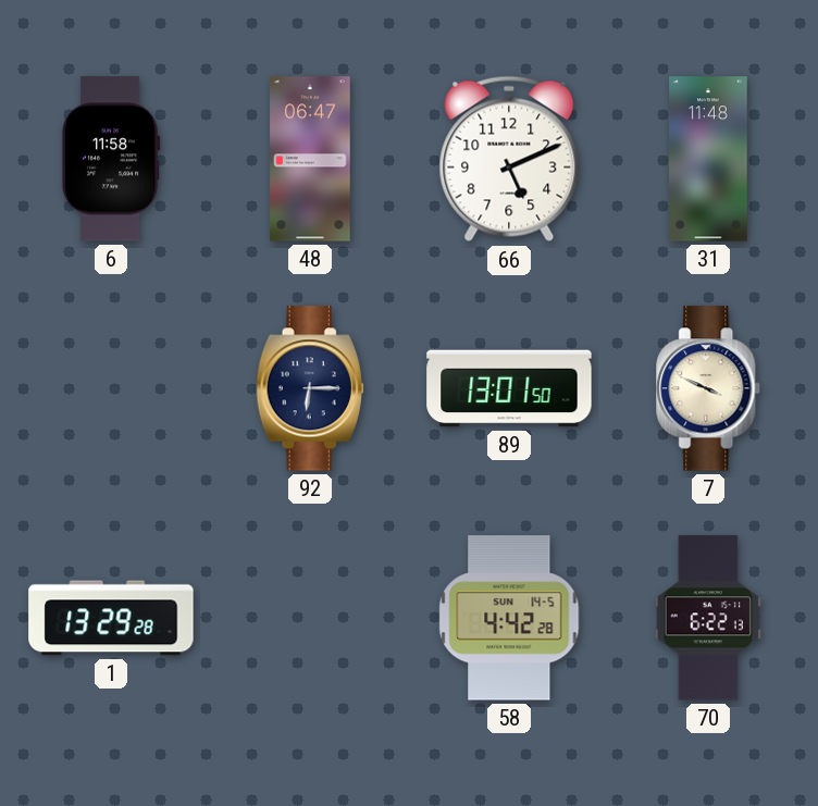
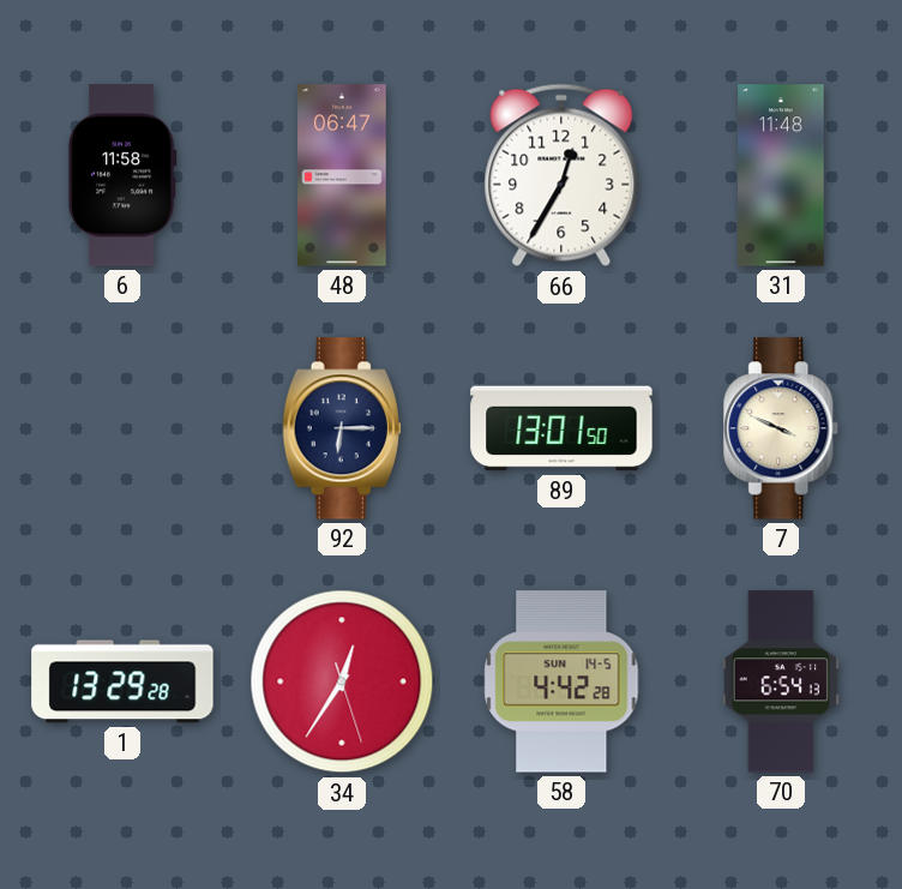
66: 5:11 -> 12:35 (561, 175)
34: none -> 12:35 (342, 681)
70: 6:22 -> 6:54 (781, 681)
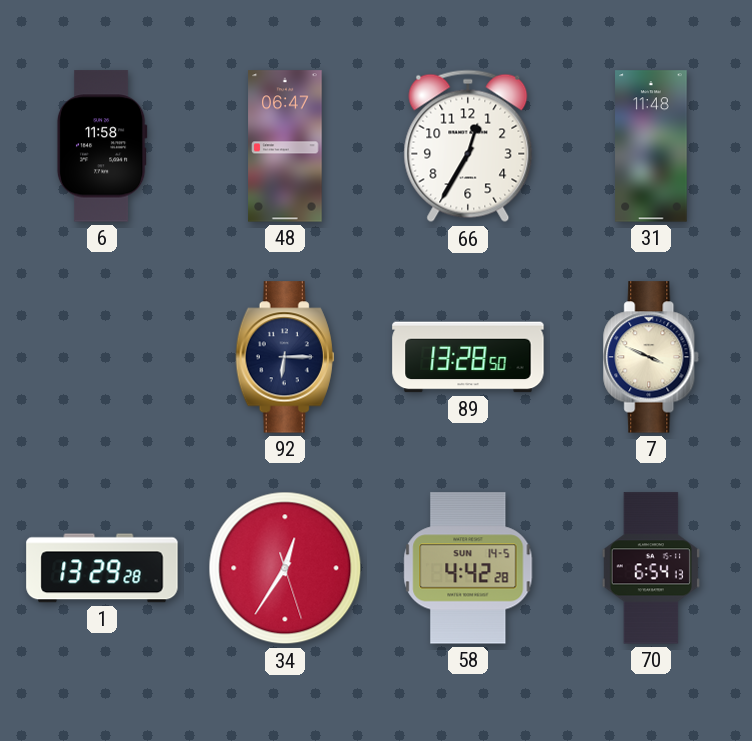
89: 13:01 -> 13:28 (468, 357)
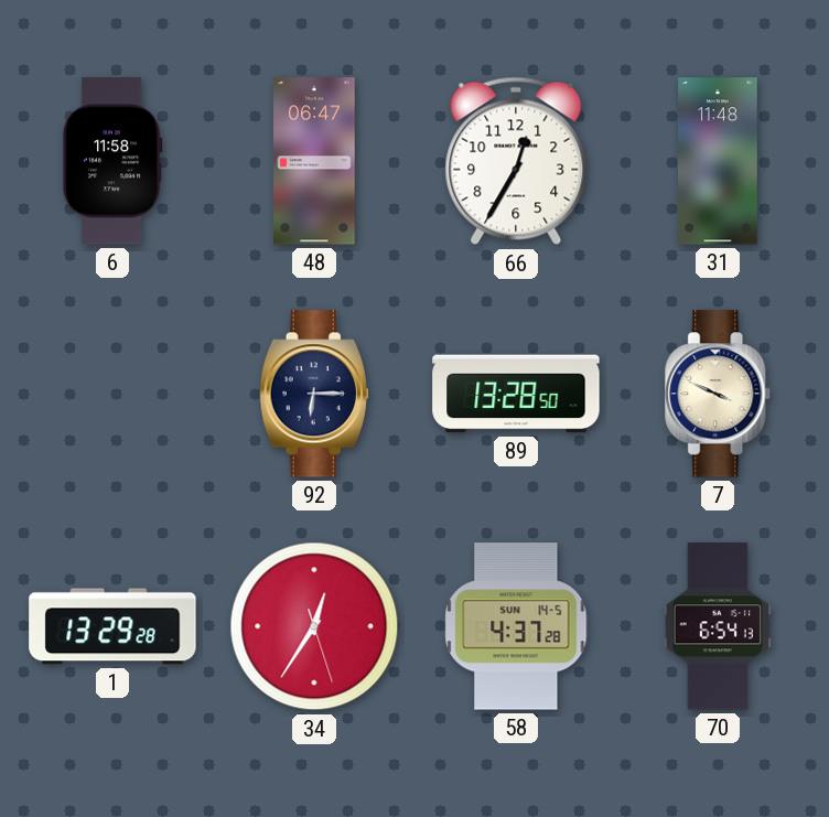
58: 4:42 -> 4:37 (516, 626)
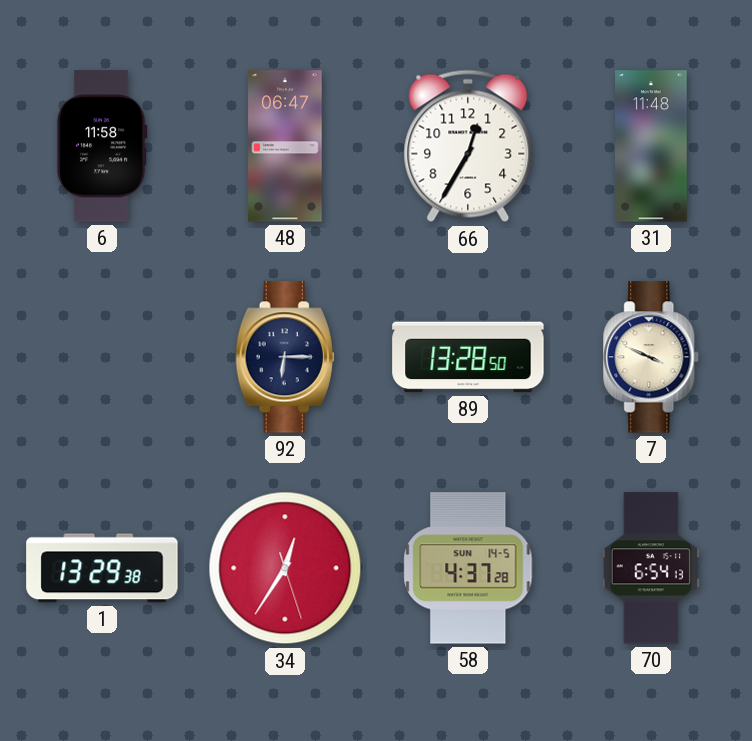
1: 13:29:28 -> 13:29:38 (102, 568)
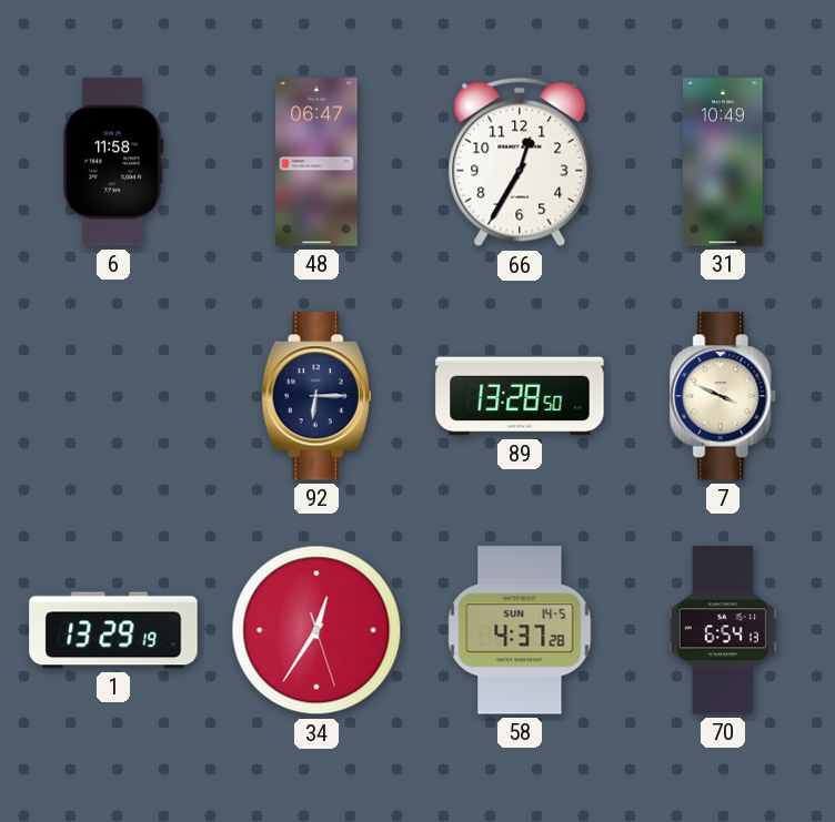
31: 11:48 -> 10:49 (723, 162)
1: 13:29:38 -> 13:29:19 (113, 630)
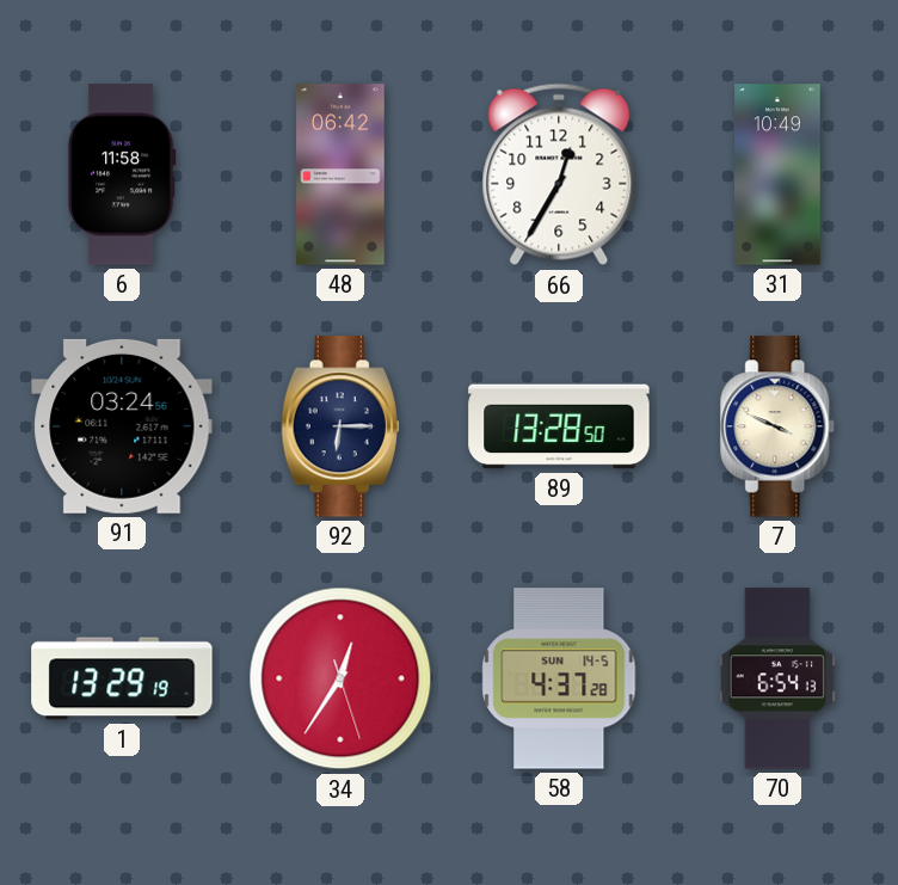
48: 06:47 -> 06:42 (340, 174)
91: none -> 03:24 (122, 426)
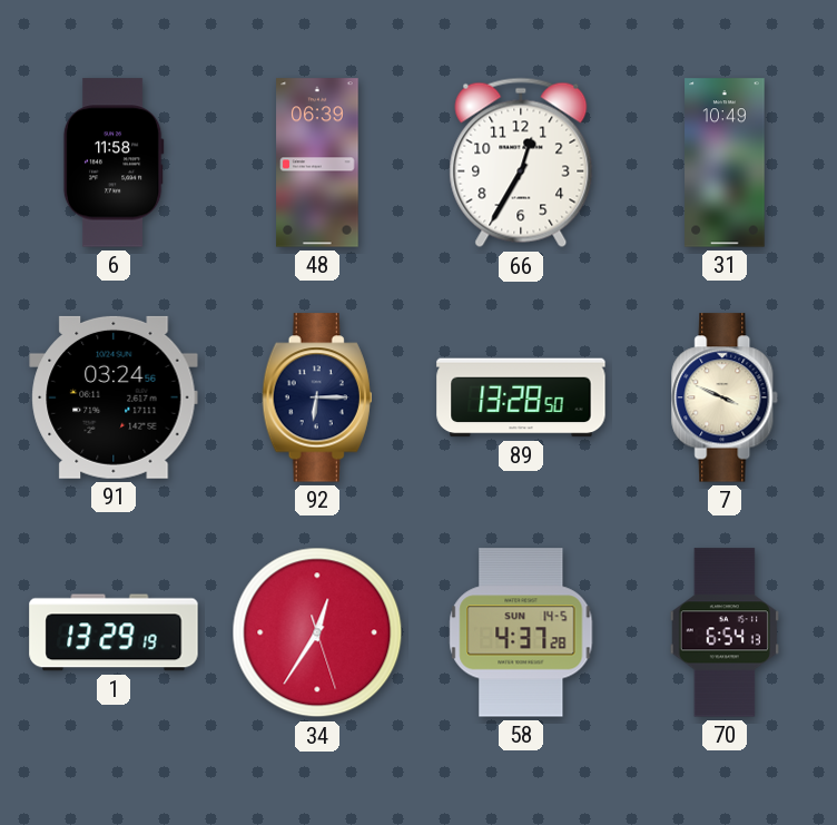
48: 06:42 -> 06:39 (317, 163)
